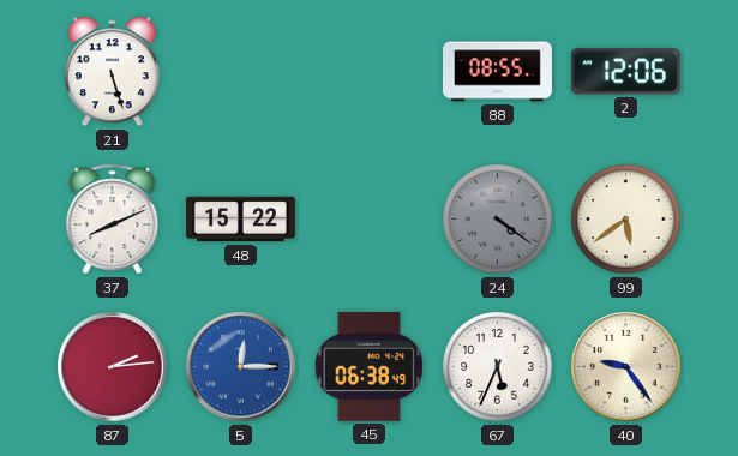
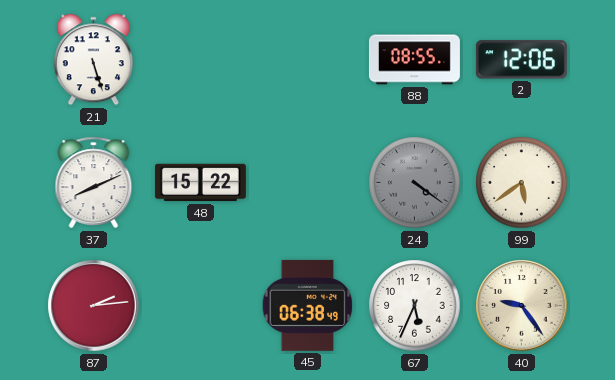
5: 12:15 -> none (241, 367)
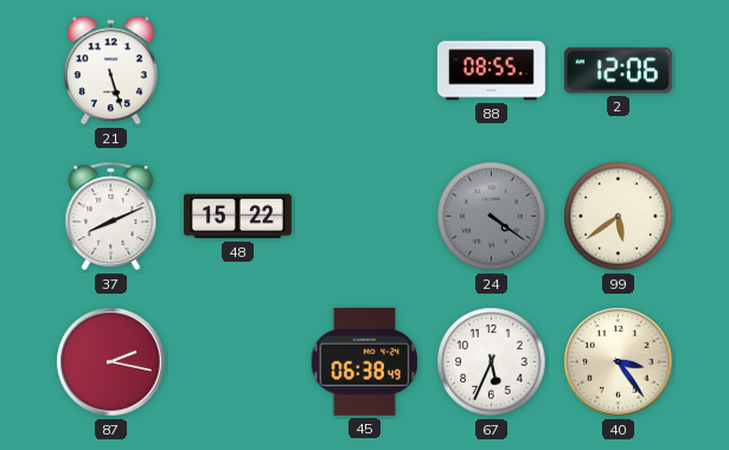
87: 2:14 -> 2:17 (111, 362)
40: 9:24 -> 3:24 (619, 362)
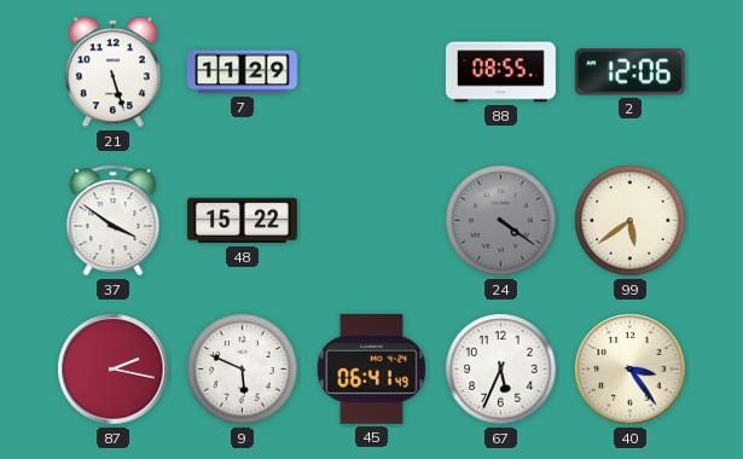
7: none -> 11:29 (242, 72)
37: 8:11 -> 3:51 (114, 221)
9: none -> 5:49 (243, 370)
45: 06:38 -> 06:41 (372, 368)
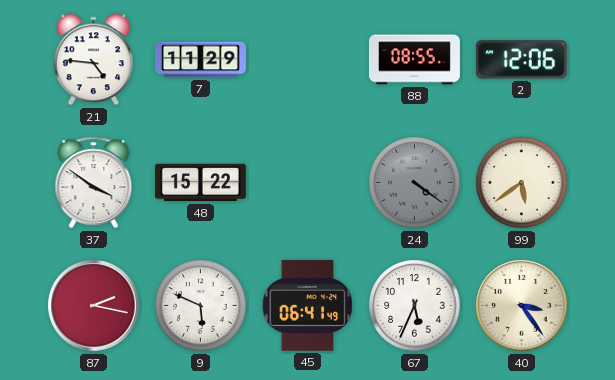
21: 5:27 -> 4:46 (93, 60)
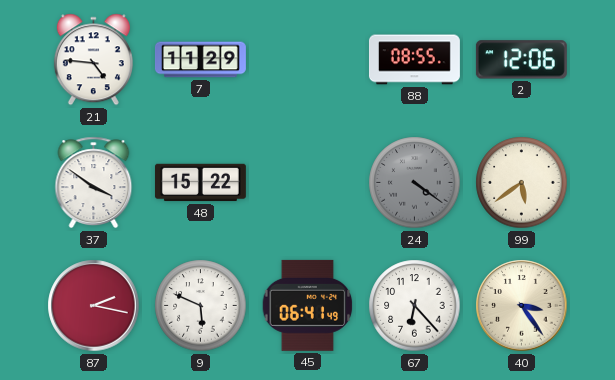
67: 5:34 -> 6:23 (415, 306)
